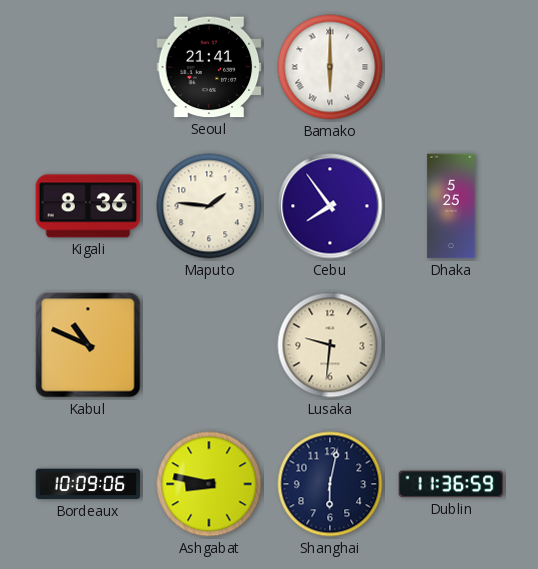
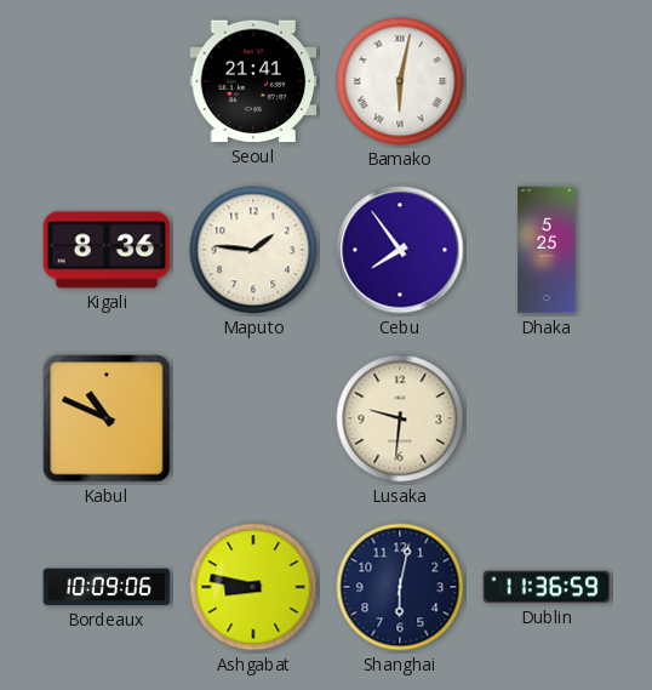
Bamako: 6:00 -> 6:02 (400, 81)
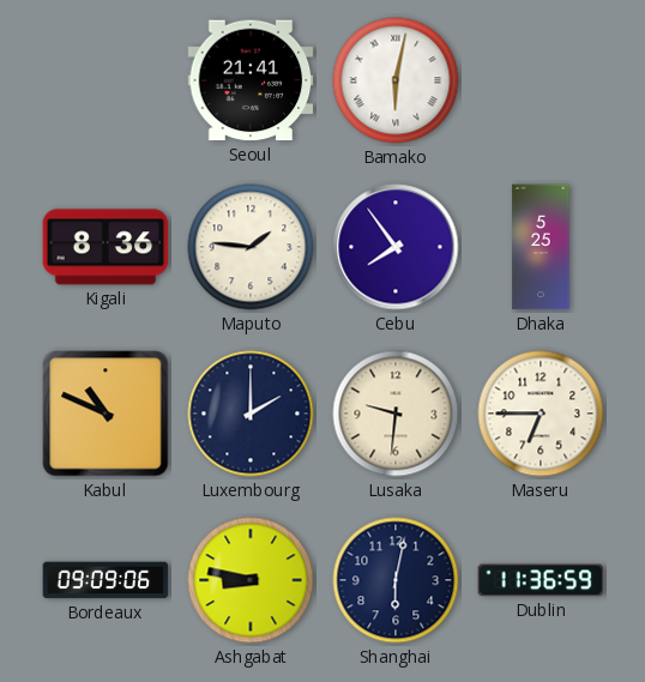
Luxembourg: none -> 2:00 (251, 414)
Maseru: none -> 6:45 (541, 414)
Bordeaux: 10:09 -> 09:09 (106, 580)
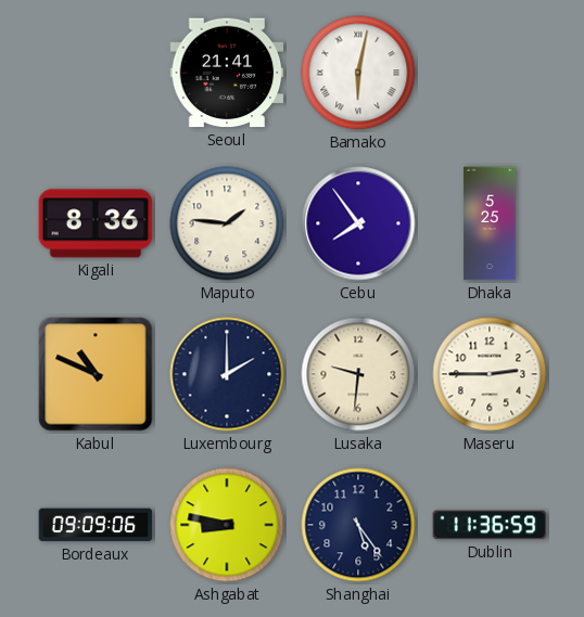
Maseru: 6:45 -> 2:45 (490, 374)
Shanghai: 6:02 -> 5:24 (358, 525)
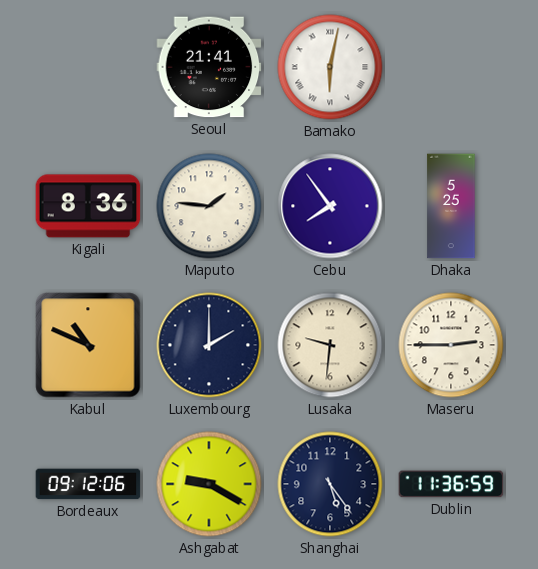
Bordeaux: 09:09 -> 09:12 (88, 484)
Ashgabat: 8:47 -> 9:20 (209, 484)
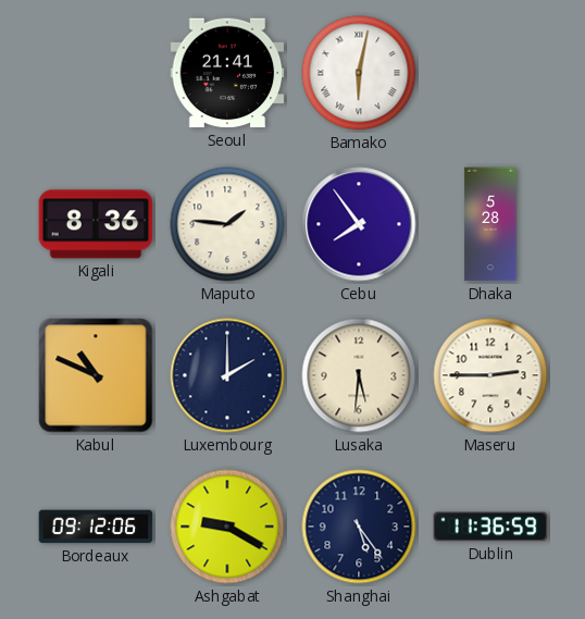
Dhaka: 5:25 -> 5:28 (490, 224)
Lusaka: 9:31 -> 5:31 (359, 375)
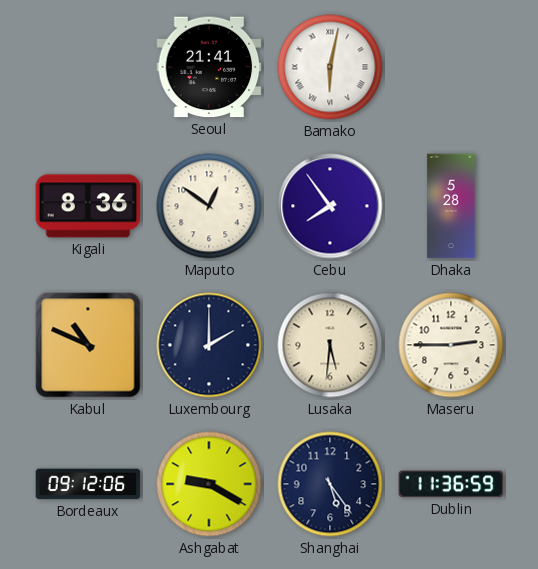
Maputo: 1:46 -> 12:51 (209, 206)
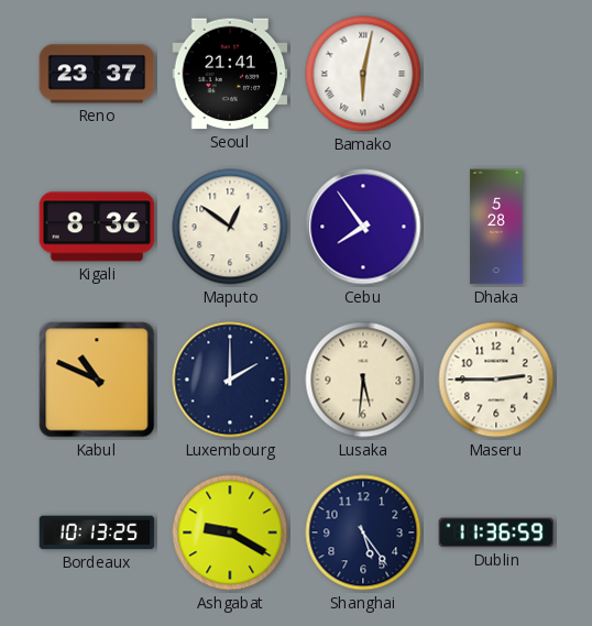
Reno: none -> 23:37 (97, 74)
Bordeaux: 09:12 -> 10:13 (97, 532)
